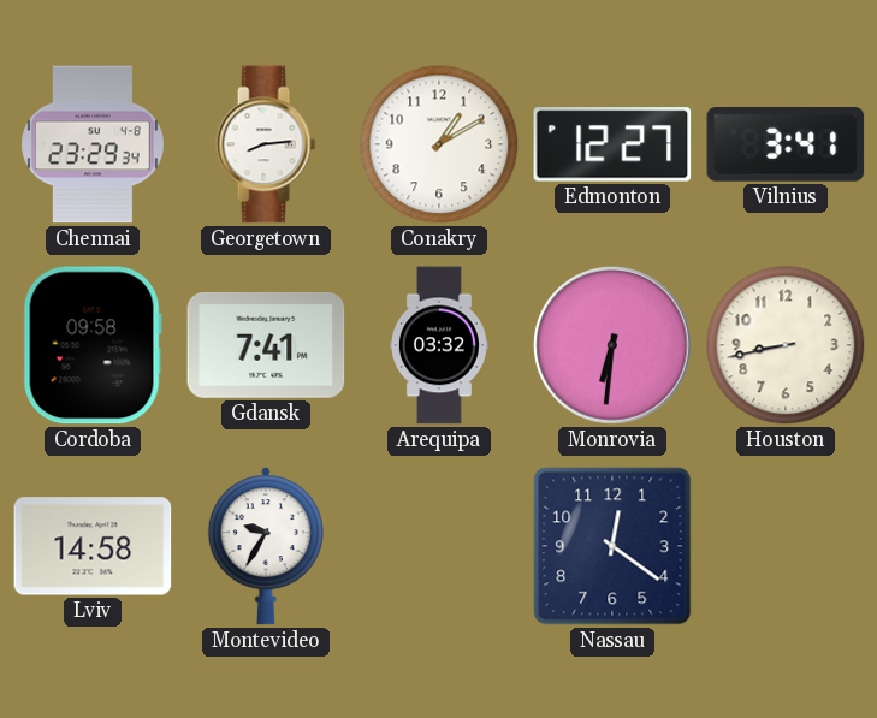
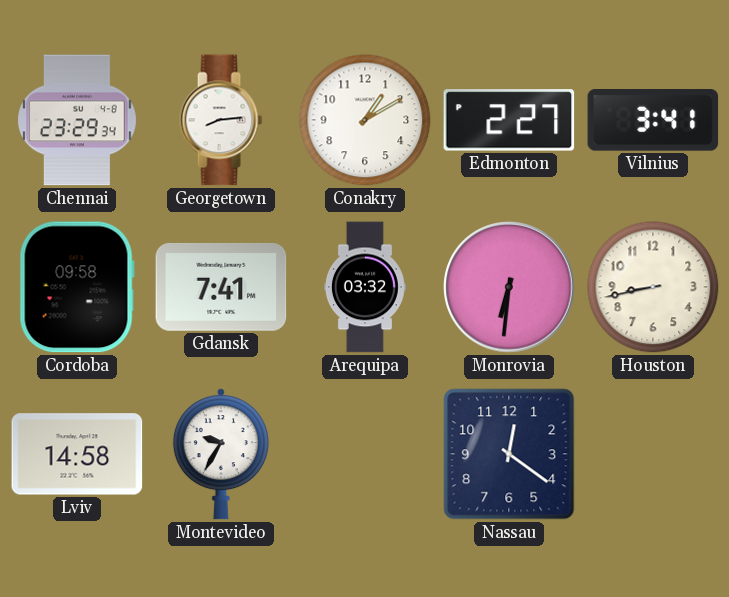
Edmonton: 12:27 -> 2:27 (509, 120)
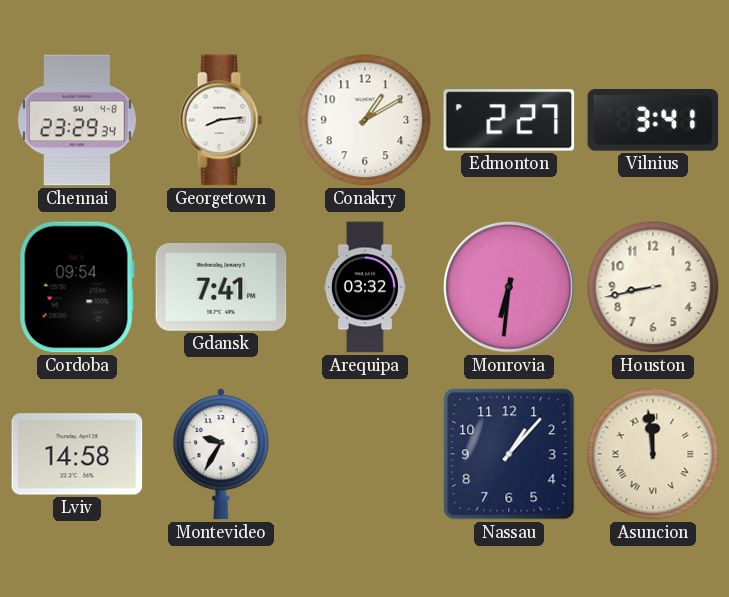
Cordoba: 09:58 -> 09:54 (77, 287)
Nassau: 12:21 -> 1:07 (509, 454)
Asuncion: none -> 11:59 (653, 454)
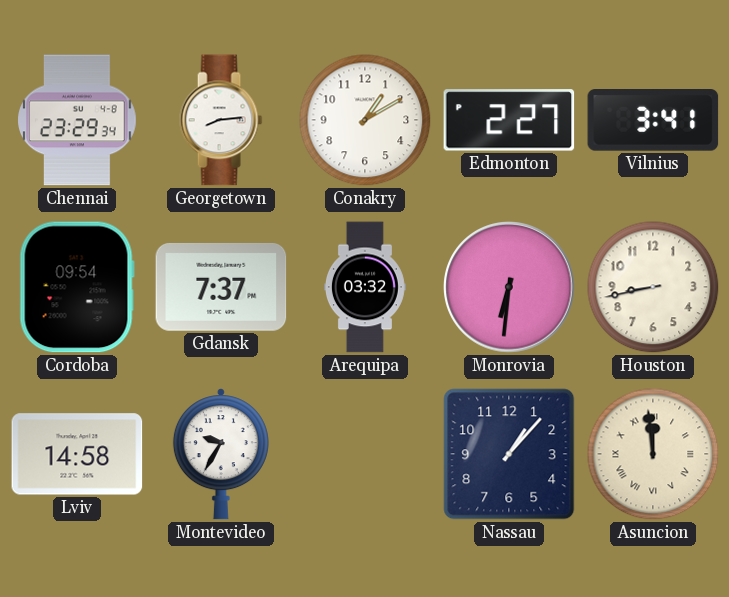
Gdansk: 7:41 -> 7:37 (221, 287)
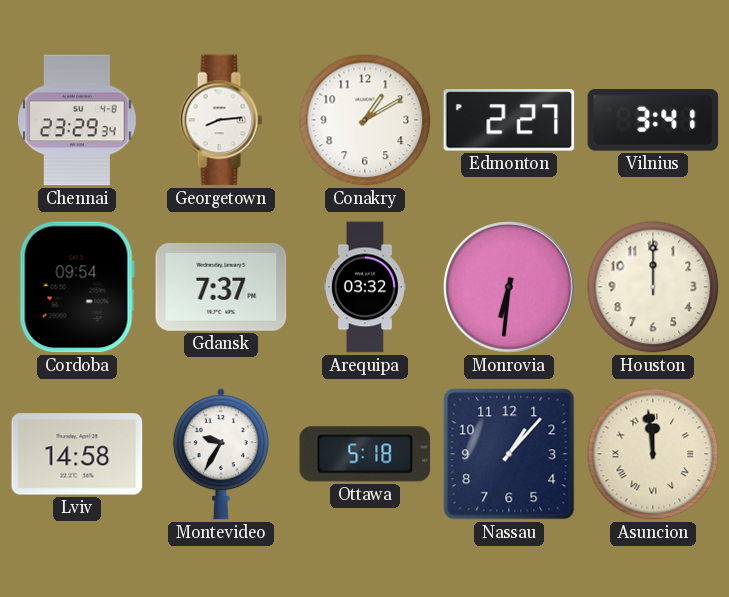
Houston: 8:43 -> 12:00 (653, 287)
Ottawa: none -> 5:18 (365, 454)
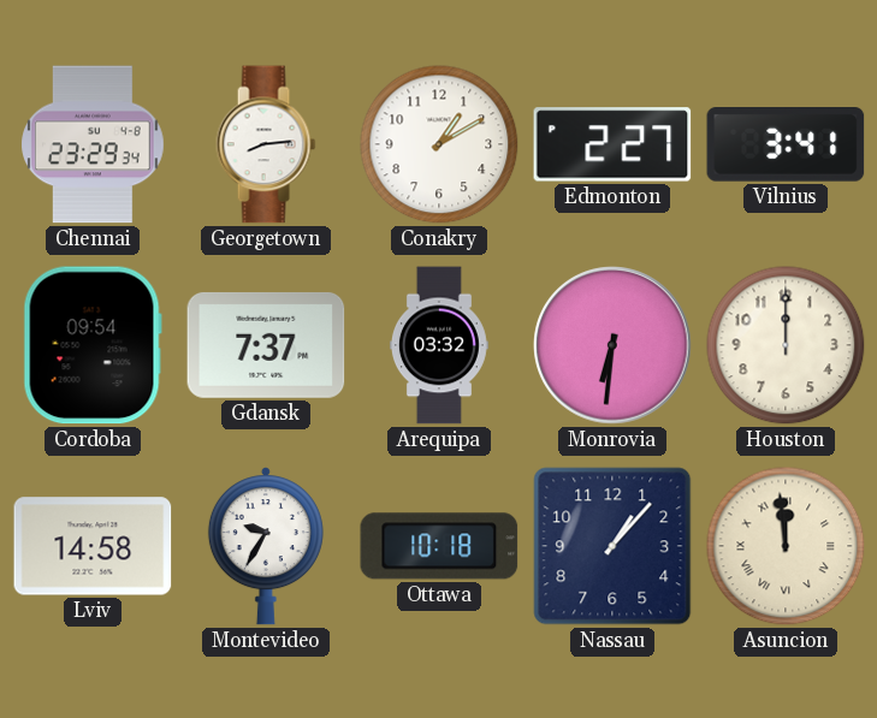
Ottawa: 5:18 -> 10:18 (439, 546)
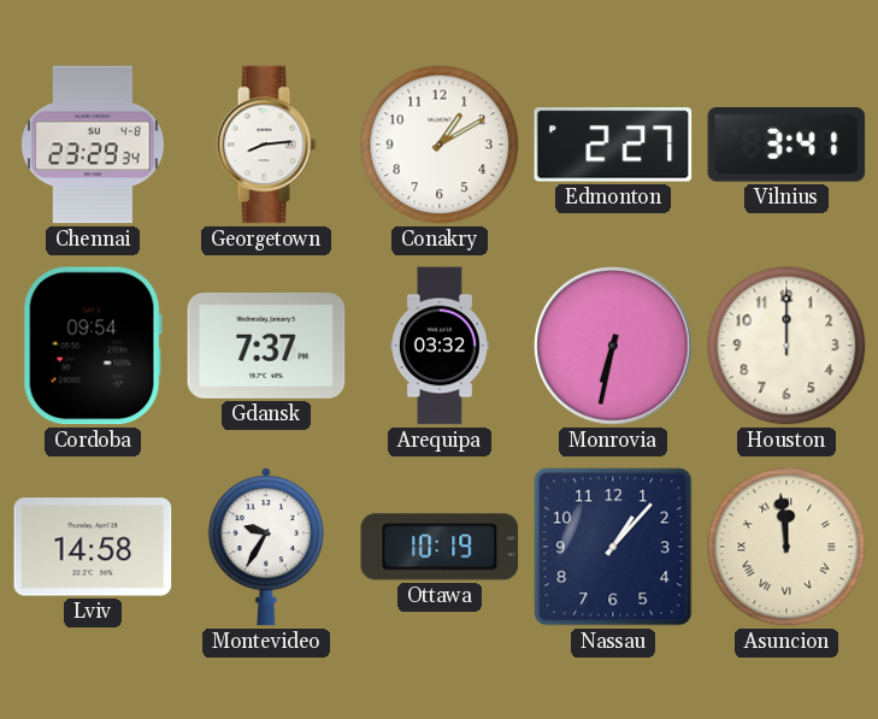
Monrovia: 6:31 -> 6:32 (613, 346)
Ottawa: 10:18 -> 10:19 (440, 547)
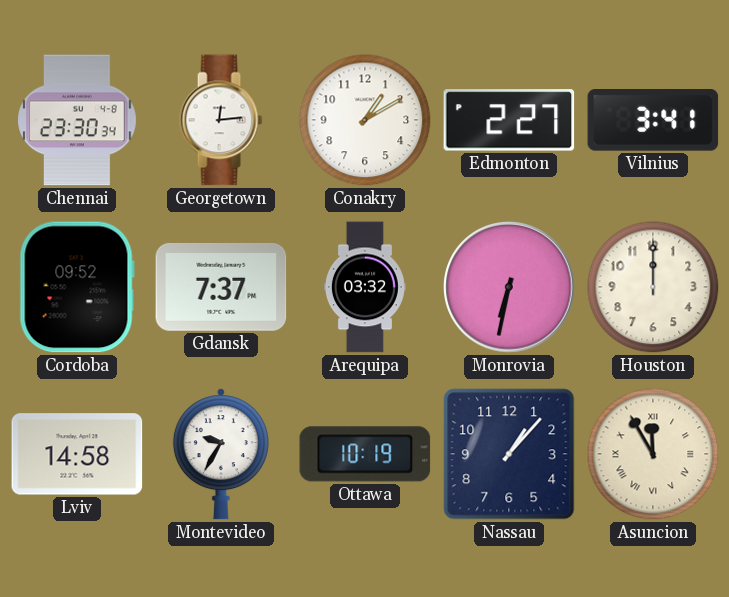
Chennai: 23:29 -> 23:30 (77, 120)
Georgetown: 8:14 -> 12:14 (221, 120)
Cordoba: 09:54 -> 09:52 (77, 287)
Asuncion: 11:59 -> 11:55 (653, 454)
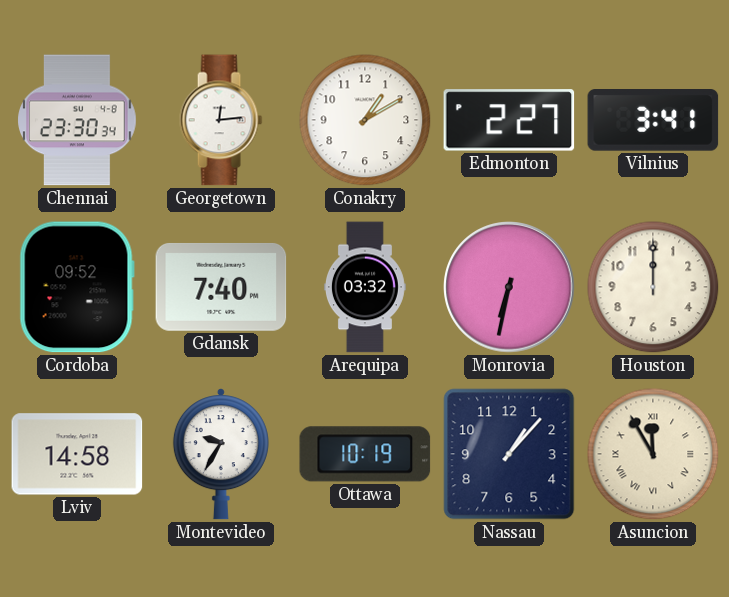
Gdansk: 7:37 -> 7:40 (221, 287)
